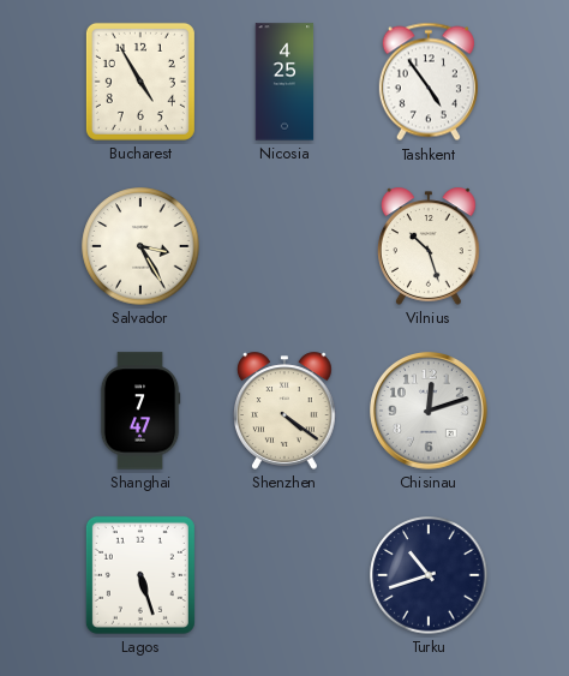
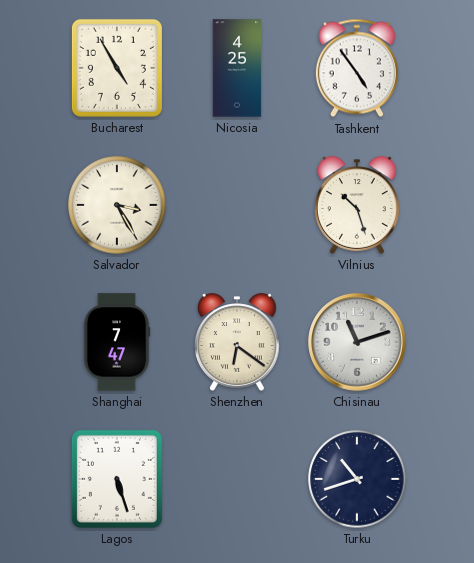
Shenzhen: 4:21 -> 6:21 (238, 342)
Chisinau: 12:12 -> 11:12 (357, 342)
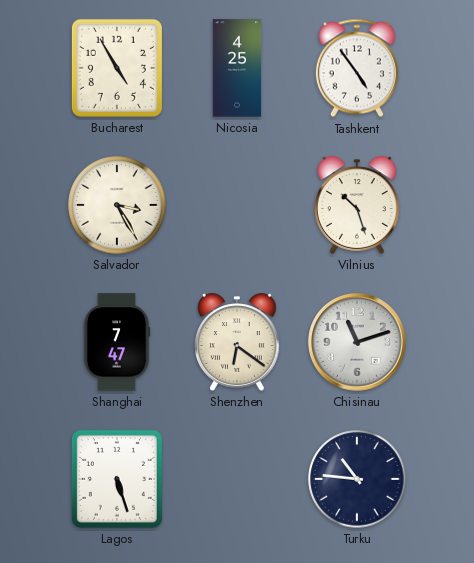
Turku: 10:42 -> 10:46 (357, 479)
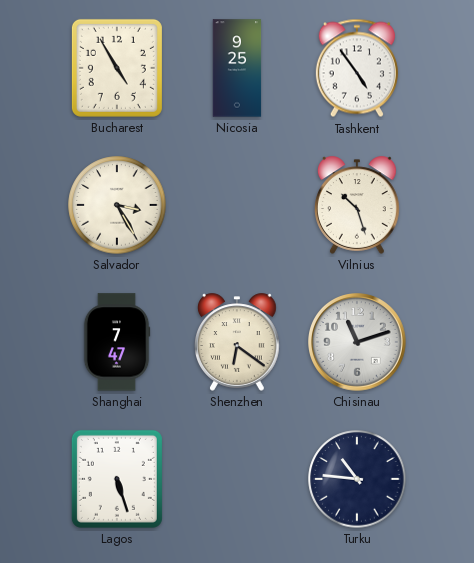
Nicosia: 4:25 -> 9:25 (237, 68)
